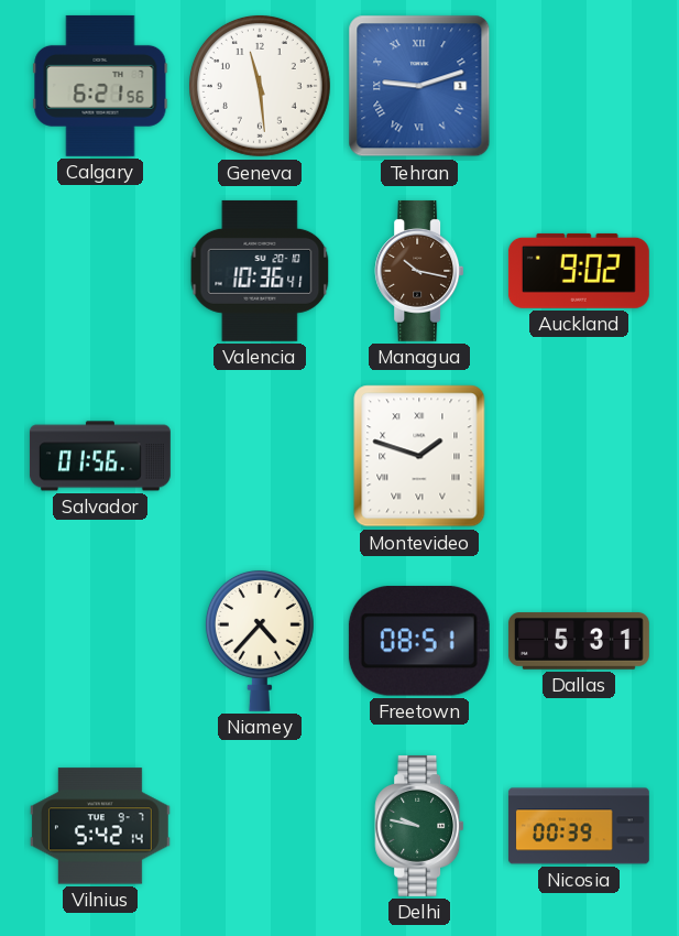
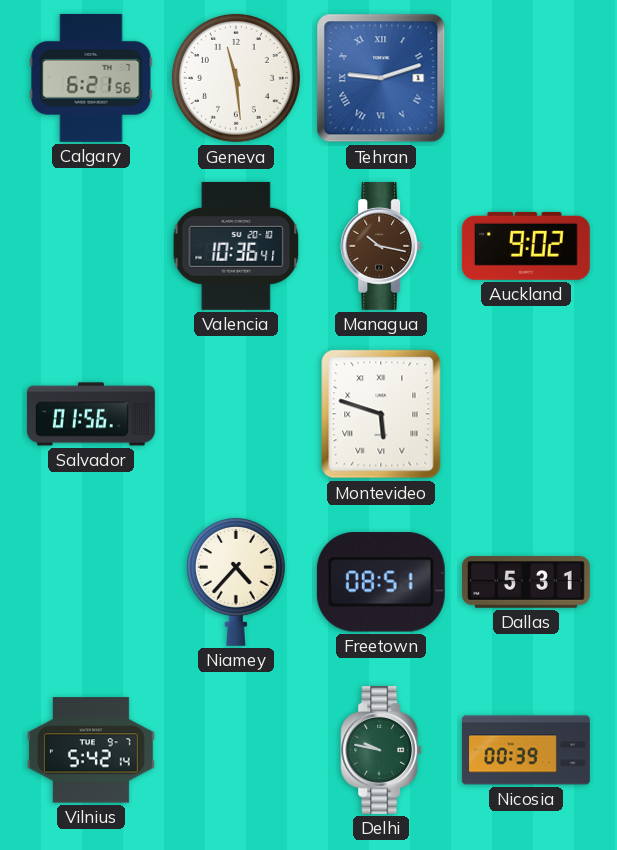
Montevideo: 1:48 -> 5:48 (381, 414)
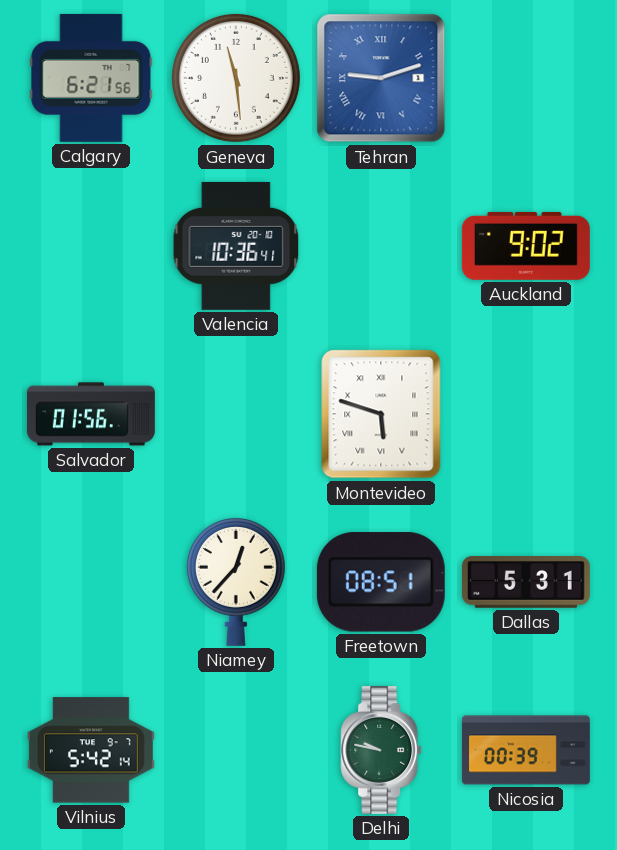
Managua: 10:17 -> none (381, 246)
Niamey: 4:37 -> 12:37 (236, 582)
